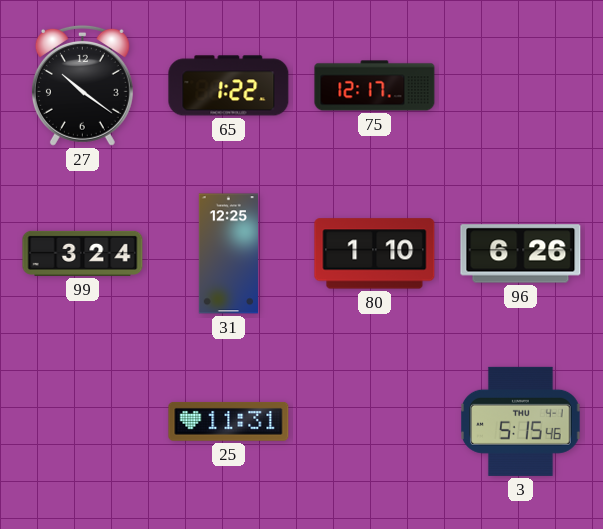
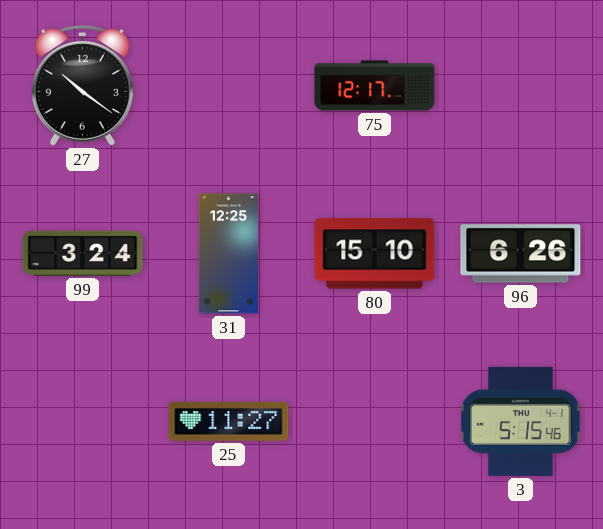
65: 1:22 -> none (229, 86)
80: 1:10 -> 15:10 (375, 254)
25: 11:31 -> 11:27 (229, 422)
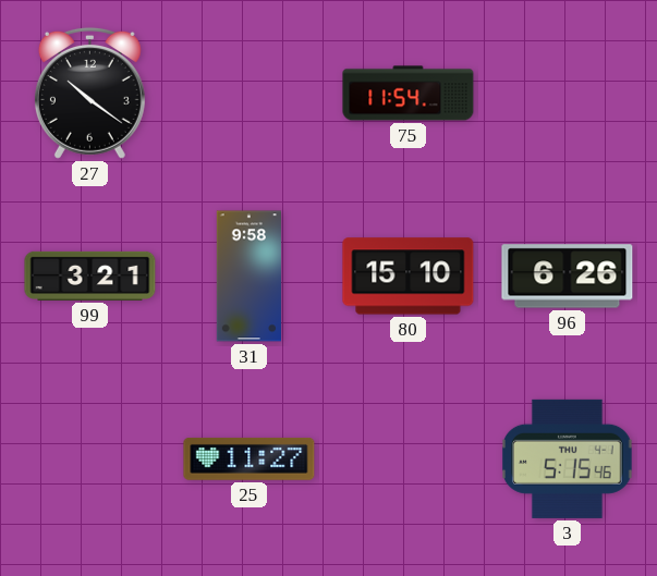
75: 12:17 -> 11:54 (409, 94)
99: 3:24 -> 3:21 (90, 275)
31: 12:25 -> 9:58 (248, 277)
